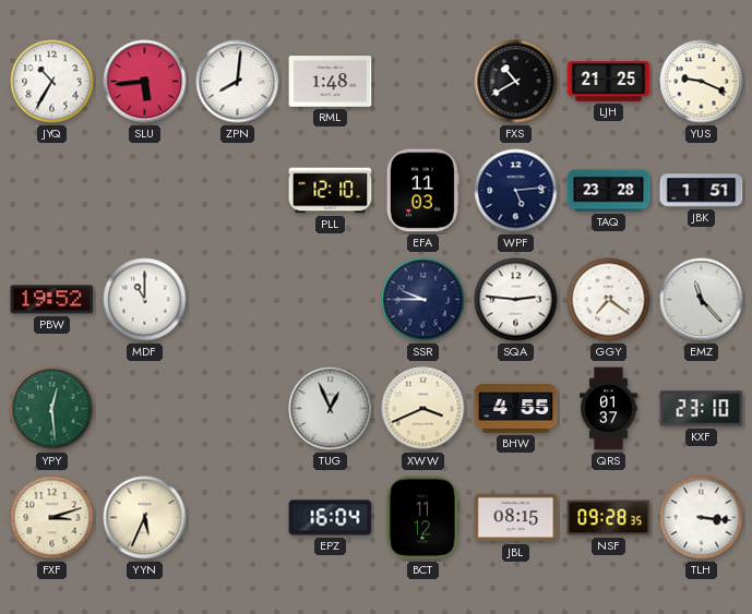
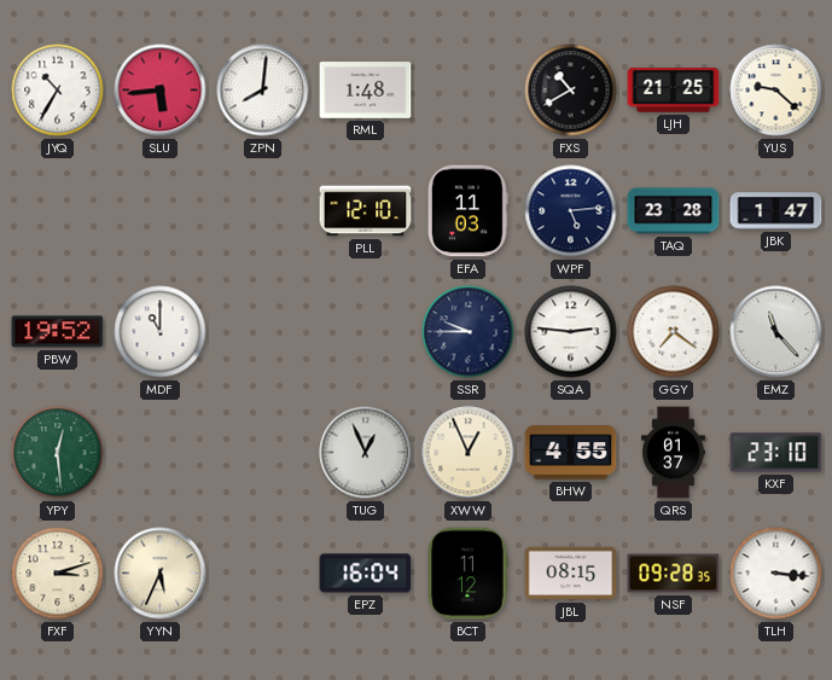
YUS: 9:19 -> 9:22 (776, 91)
JBK: 1:51 -> 1:47 (776, 211)
XWW: 3:41 -> 12:56 (469, 453)
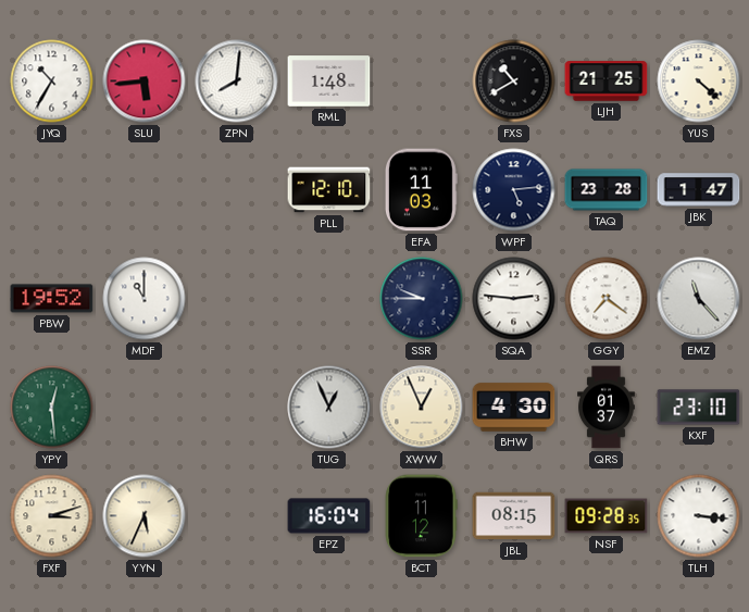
YUS: 9:22 -> 4:22 (699, 82)
BHW: 4:55 -> 4:30 (514, 408)
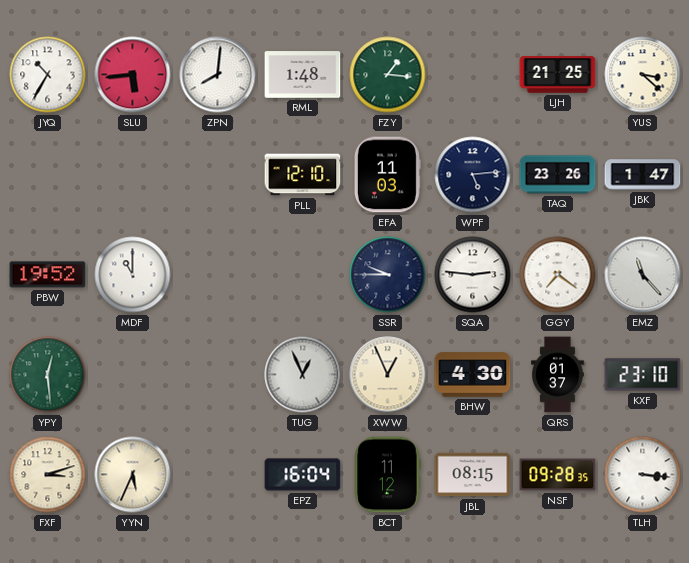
FZY: none -> 1:16 (388, 75)
FXS: 10:40 -> none (514, 82)
YUS: 4:22 -> 3:22 (643, 75)
TAQ: 23:28 -> 23:26 (558, 175)
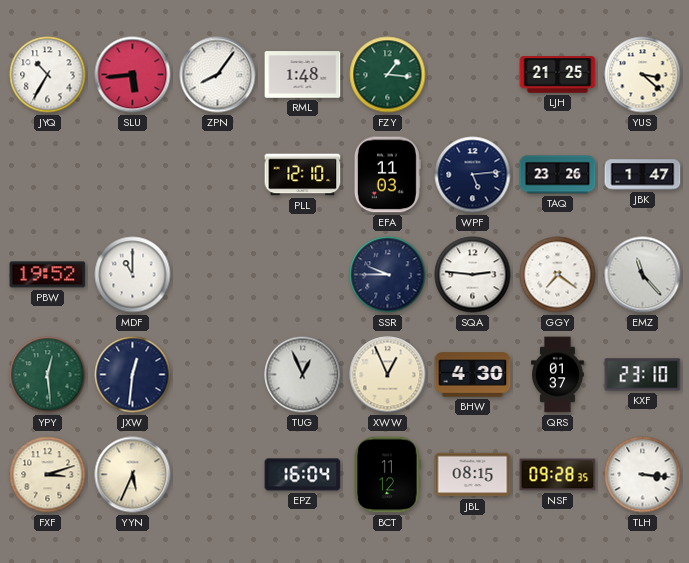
ZPN: 8:01 -> 8:06 (218, 75)
JXW: none -> 12:31 (133, 375)
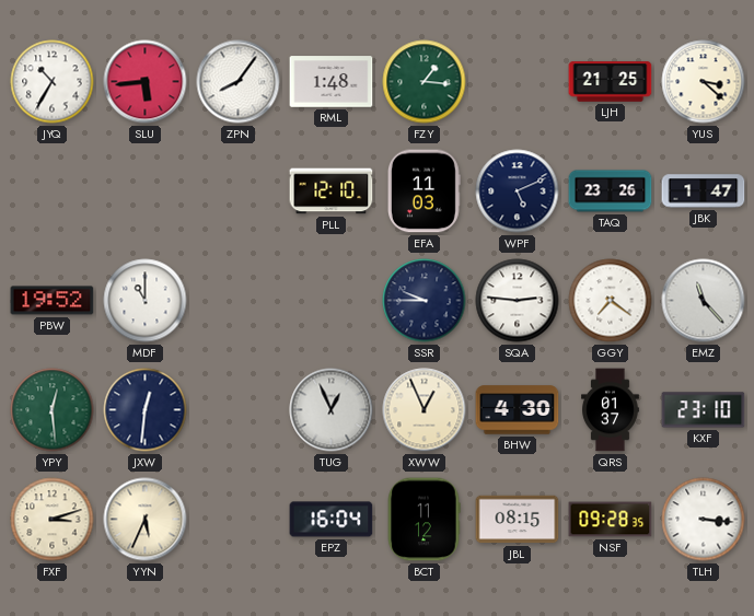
WPF: 5:14 -> 5:11 (518, 191)
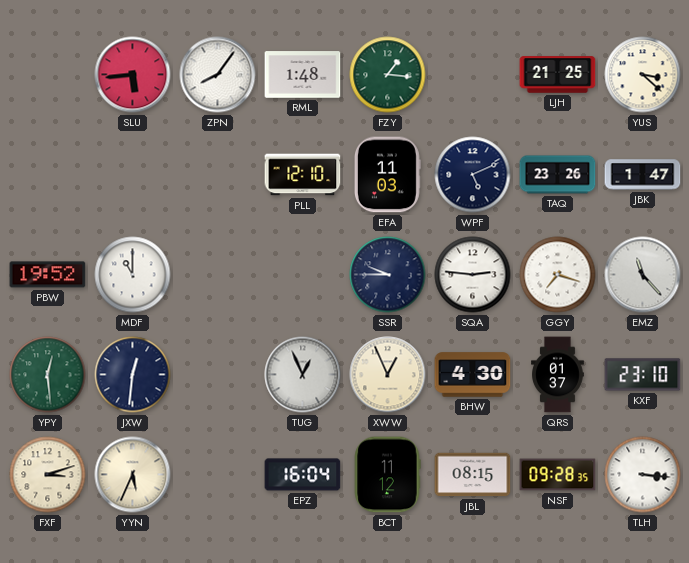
JYQ: 10:35 -> none (53, 82)
GGY: 7:21 -> 7:18 (558, 275)
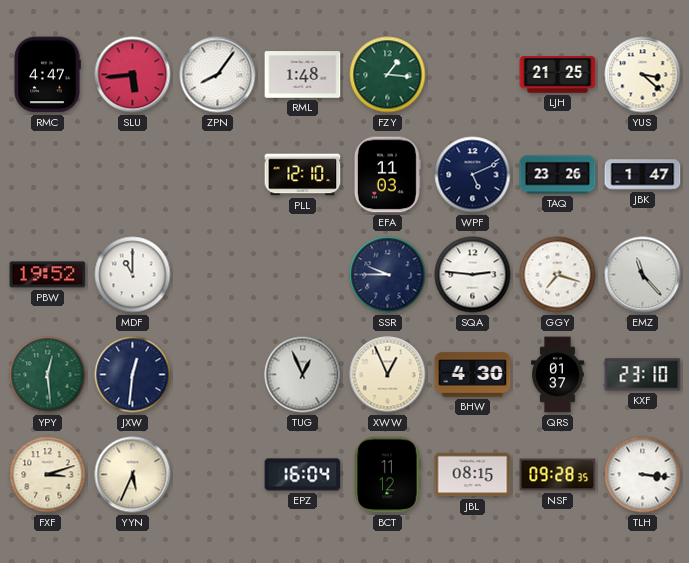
RMC: none -> 4:47 (47, 75)
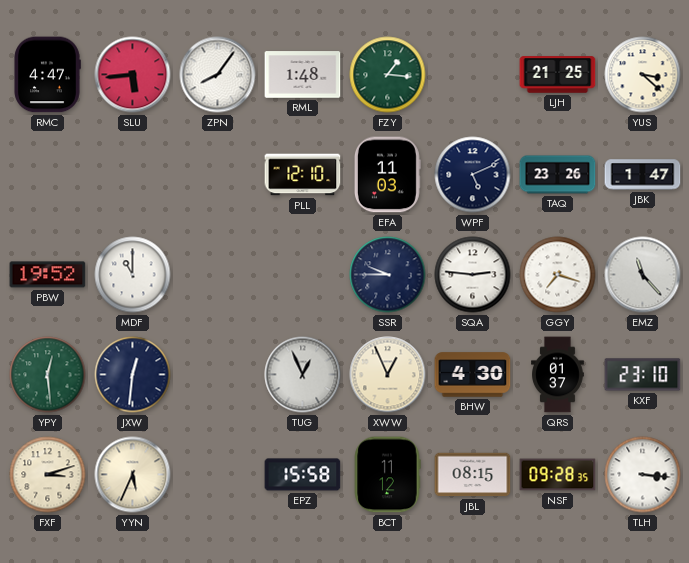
EPZ: 16:04 -> 15:58 (303, 475)
